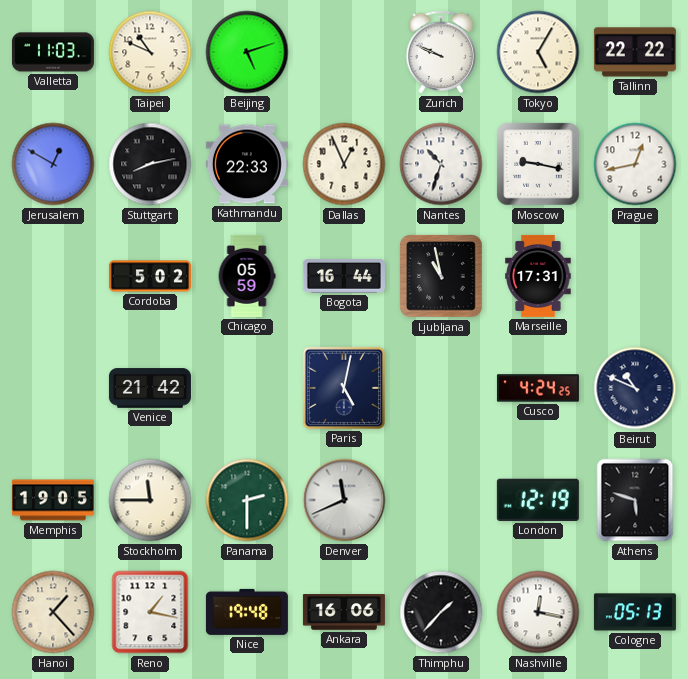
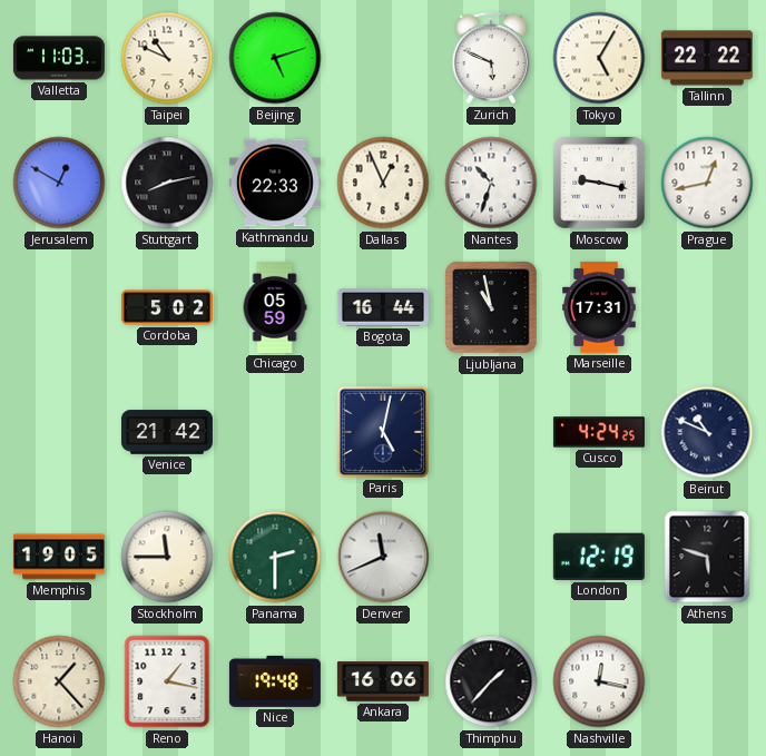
Zurich: 9:49 -> 5:49 (491, 58)
Cologne: 05:13 -> none (635, 612)
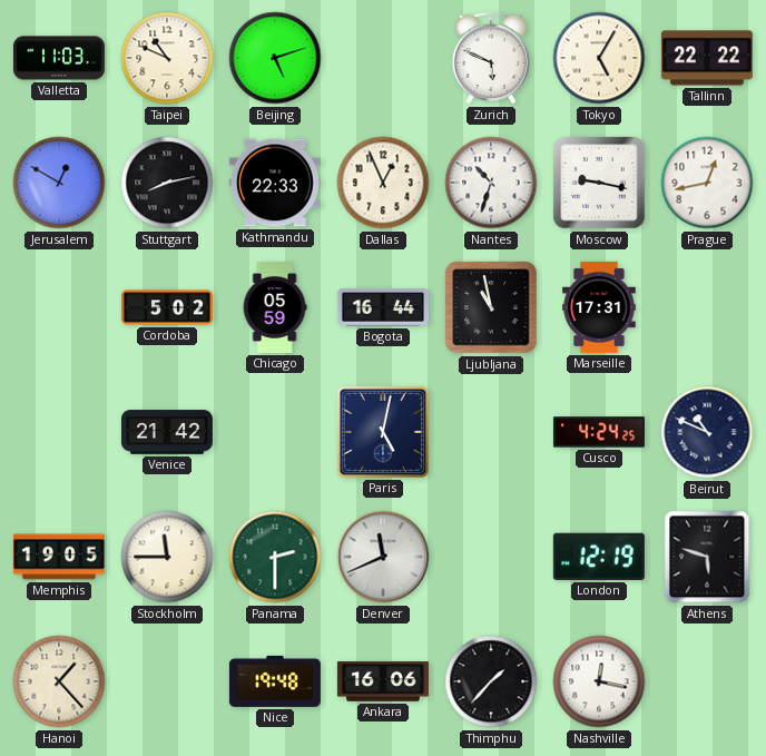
Reno: 1:17 -> none (167, 681)
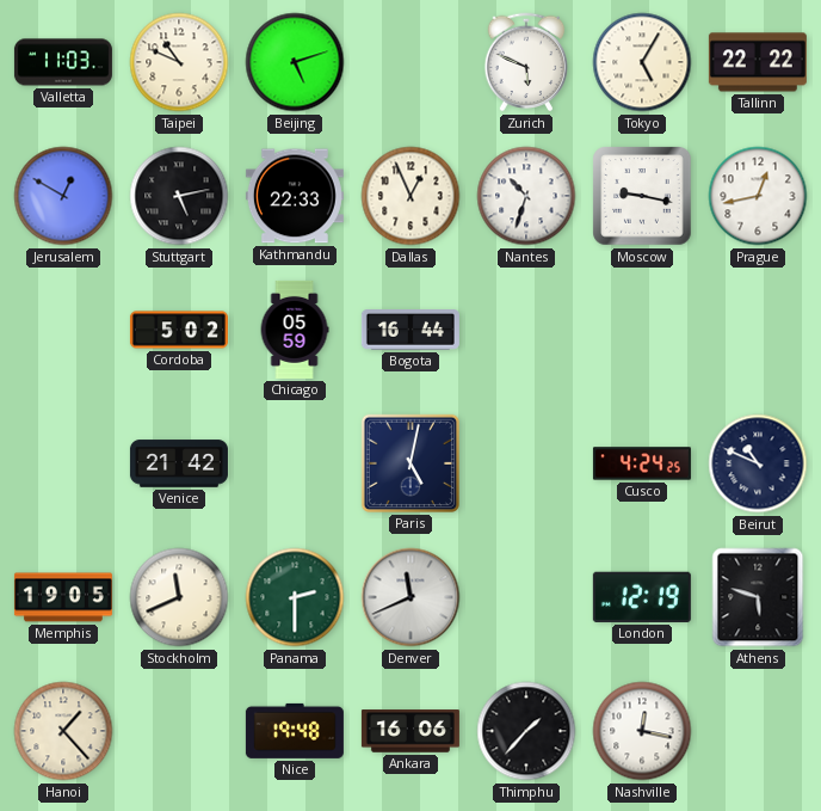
Stuttgart: 8:13 -> 5:13 (179, 196)
Ljubljana: 10:58 -> none (491, 307)
Marseille: 17:31 -> none (599, 307)
Stockholm: 11:45 -> 11:41 (179, 597)
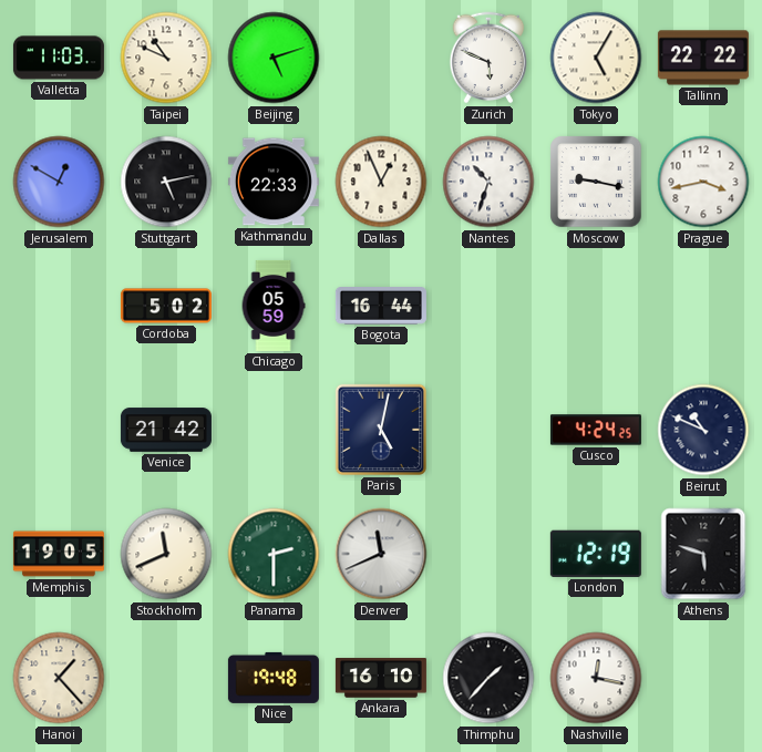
Prague: 12:43 -> 3:43 (703, 182)
Ankara: 16:06 -> 16:10 (381, 678)
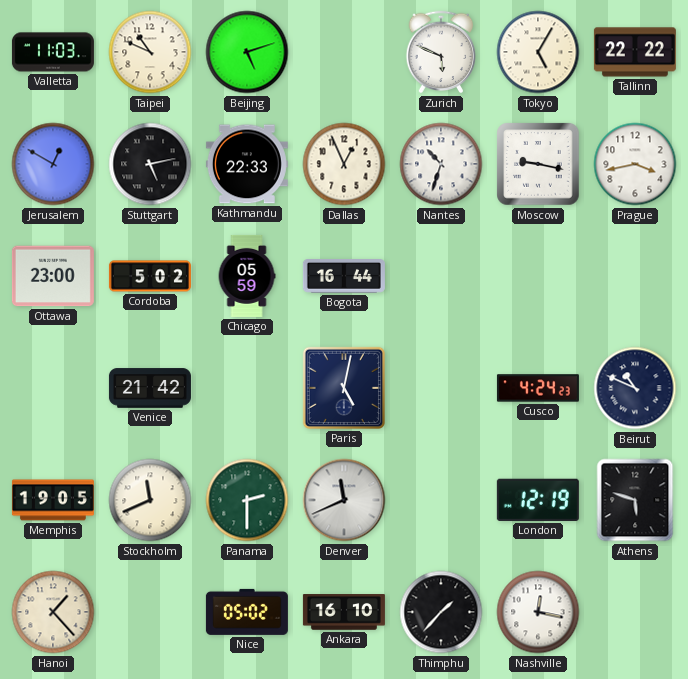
Ottawa: none -> 23:00 (53, 276)
Cusco: 4:24:25 -> 4:24:23 (538, 388)
Nice: 19:48 -> 05:02 (247, 612)
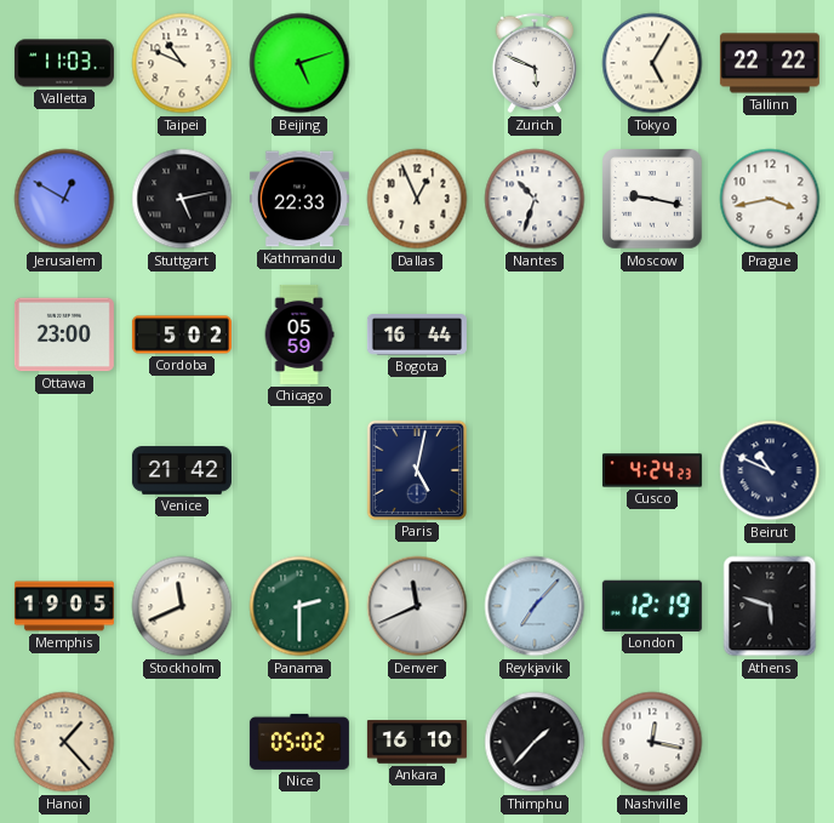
Reykjavik: none -> 7:07 (535, 606)
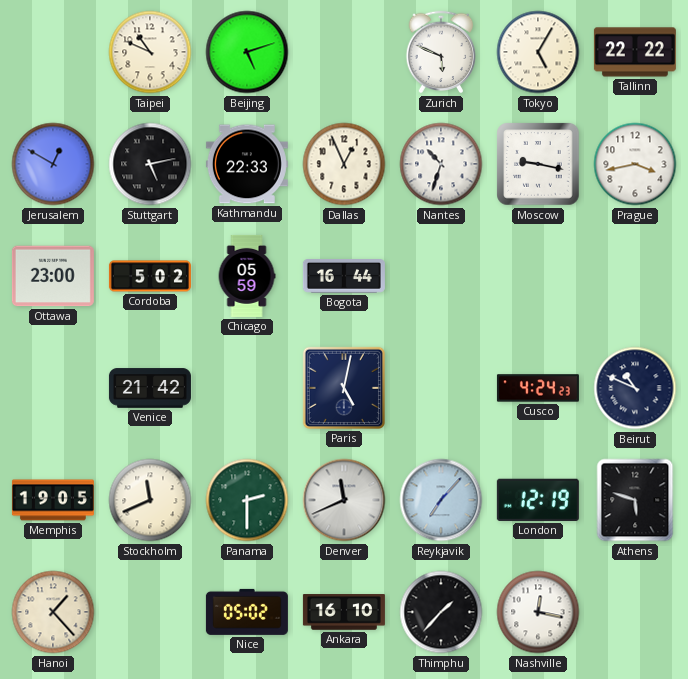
Valletta: 11:03 -> none (64, 63)
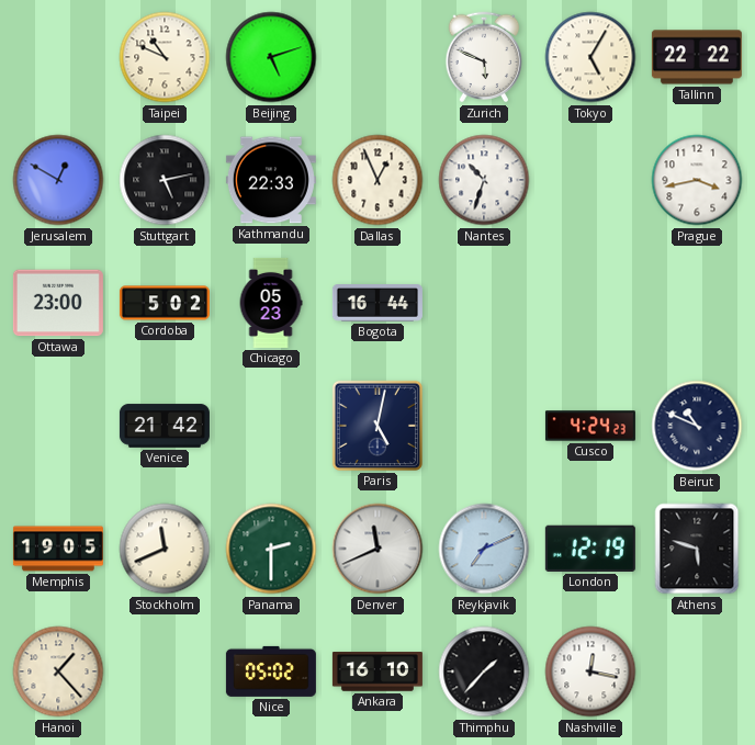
Moscow: 9:17 -> none (538, 164)
Chicago: 05:59 -> 05:23 (271, 303)
Reykjavik: 7:07 -> 7:11 (484, 549)
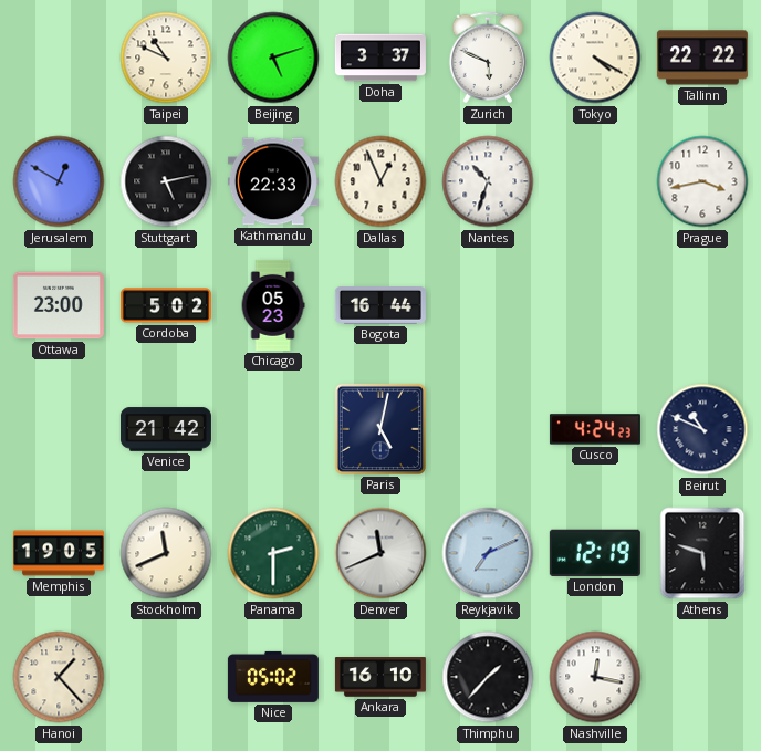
Doha: none -> 3:37 (380, 58)
Tokyo: 5:05 -> 4:20 (595, 58)
